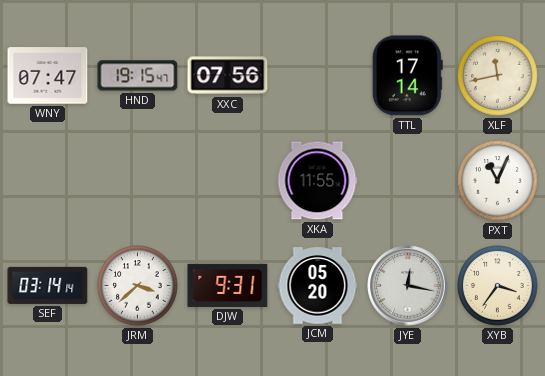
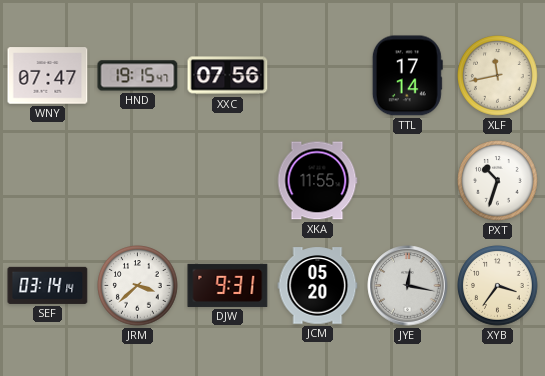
PXT: 11:04 -> 10:33 (498, 181)
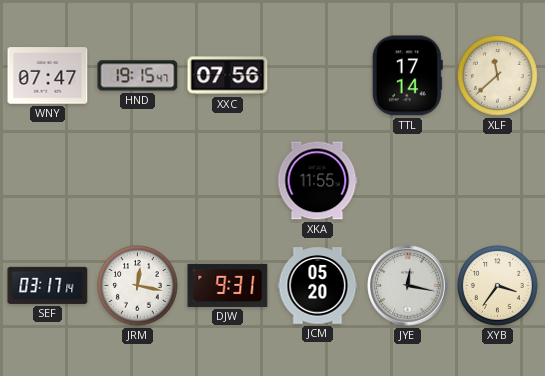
XLF: 11:43 -> 11:38 (498, 76)
PXT: 10:33 -> none (498, 181)
SEF: 03:14 -> 03:17 (48, 285)
JRM: 3:38 -> 12:17 (138, 286)
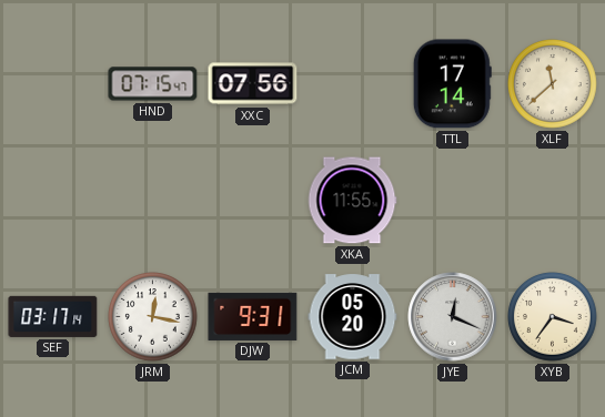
WNY: 07:47 -> none (48, 76)
HND: 19:15 -> 07:15 (153, 84)
JYE: 12:17 -> 12:19 (453, 317)
